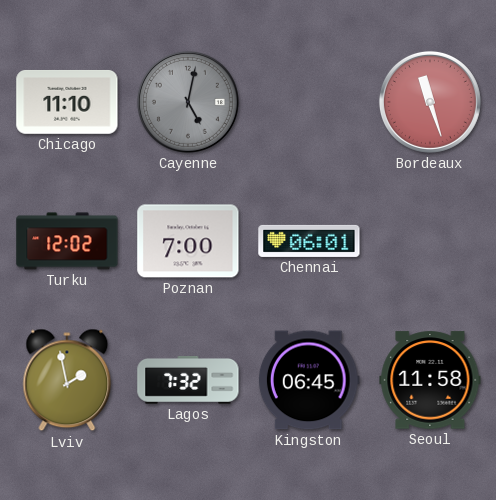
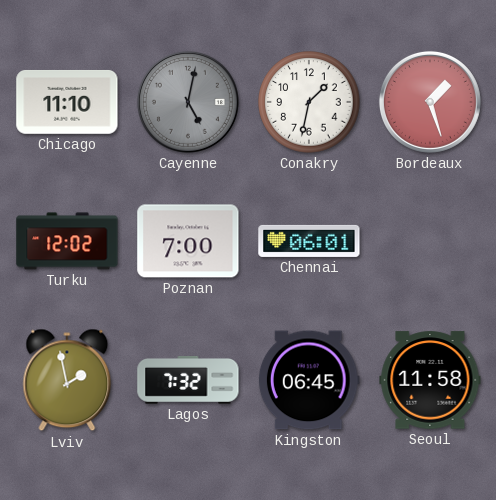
Conakry: none -> 1:32 (309, 102)
Bordeaux: 11:27 -> 1:27 (430, 102)
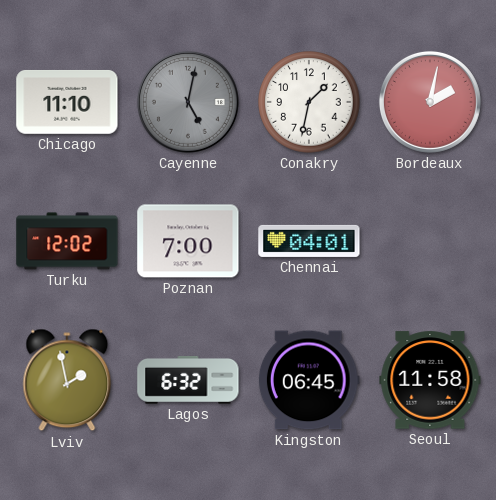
Bordeaux: 1:27 -> 2:02 (430, 102)
Chennai: 06:01 -> 04:01 (309, 241)
Lagos: 7:32 -> 6:32 (188, 380)
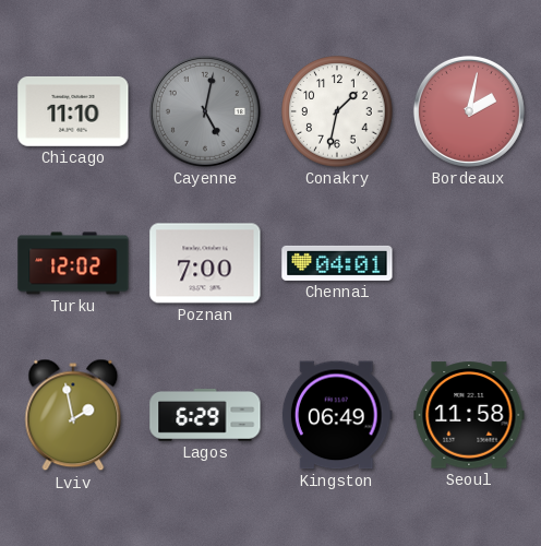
Lagos: 6:32 -> 6:29 (205, 415)
Kingston: 06:45 -> 06:49 (337, 415)
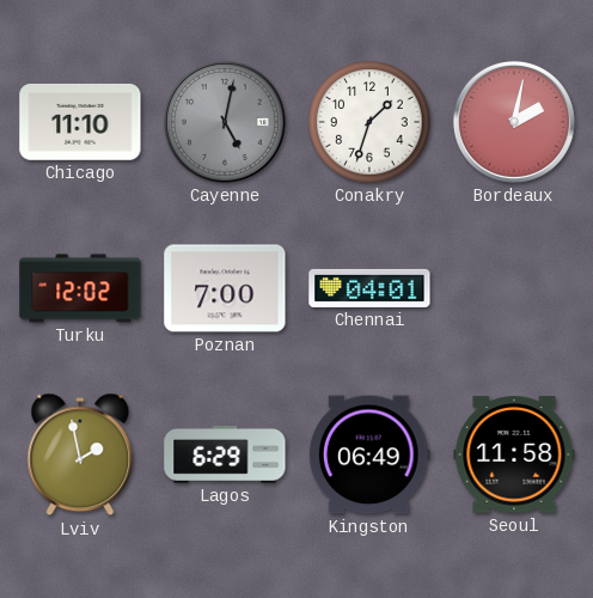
Conakry: 1:32 -> 1:33 (369, 122)
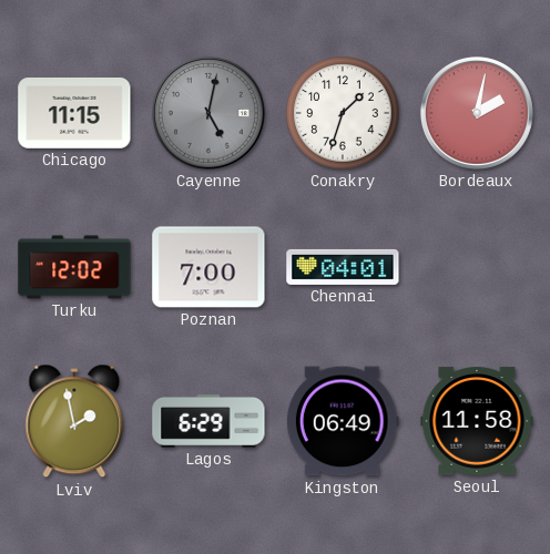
Chicago: 11:10 -> 11:15 (74, 113)
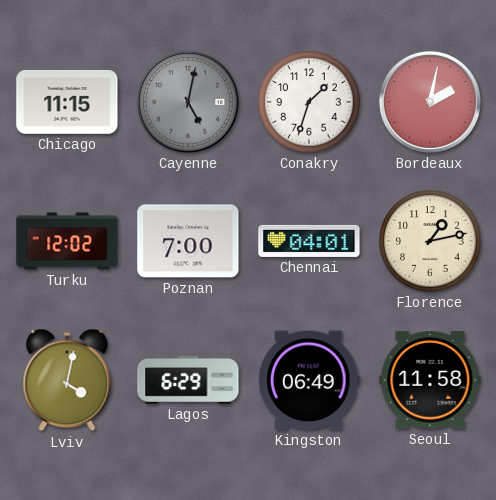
Florence: none -> 1:13 (430, 241)
Lviv: 1:58 -> 4:02 (67, 380)
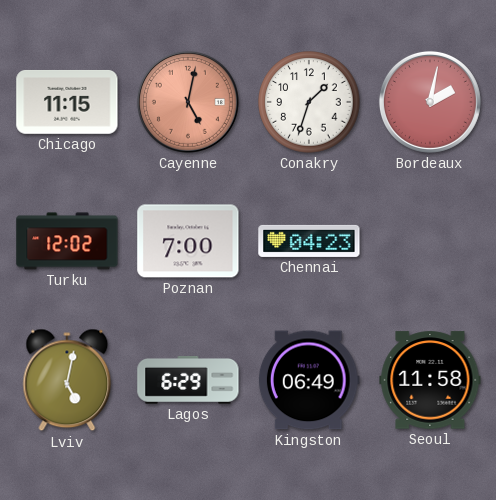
Cayenne dial: grey -> salmon (188, 102)
Chennai: 04:01 -> 04:23 (309, 241)
Florence: 1:13 -> none (430, 241)
Lviv: 4:02 -> 5:02 (67, 380)
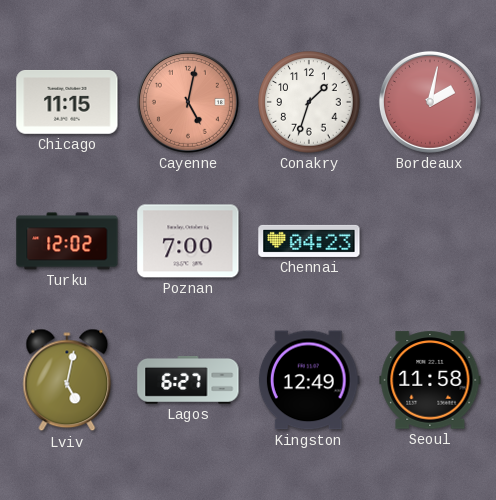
Lagos: 6:29 -> 6:27 (188, 380)
Kingston: 06:49 -> 12:49 (309, 380)
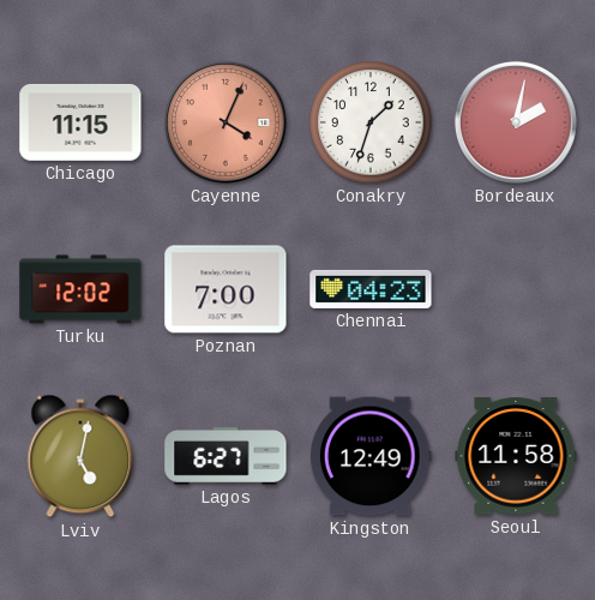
Cayenne: 5:02 -> 4:04 (226, 122)
